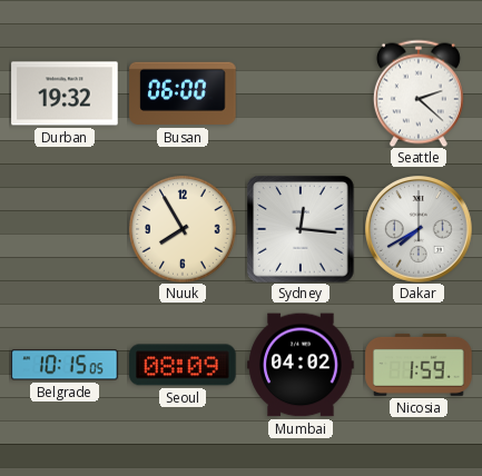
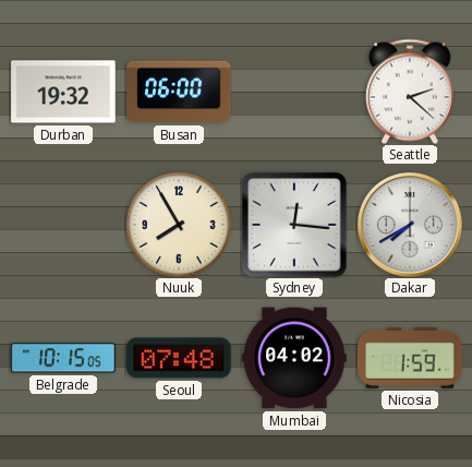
Seoul: 08:09 -> 07:48 (179, 358)
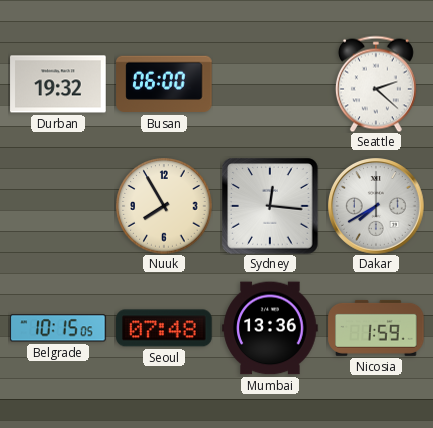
Mumbai: 04:02 -> 13:36 (270, 328)
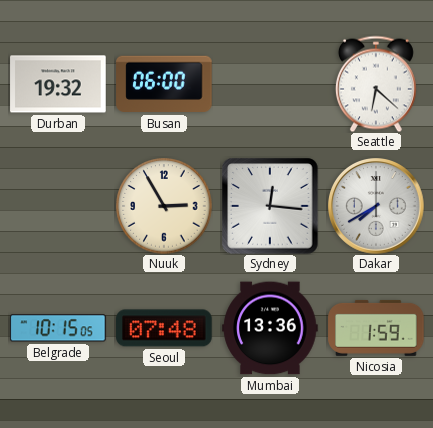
Seattle: 2:22 -> 6:22 (376, 84)
Nuuk: 7:55 -> 2:55 (164, 206)
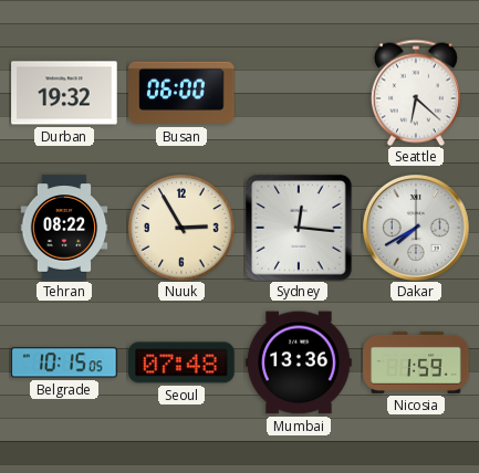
Tehran: none -> 08:22 (64, 228)
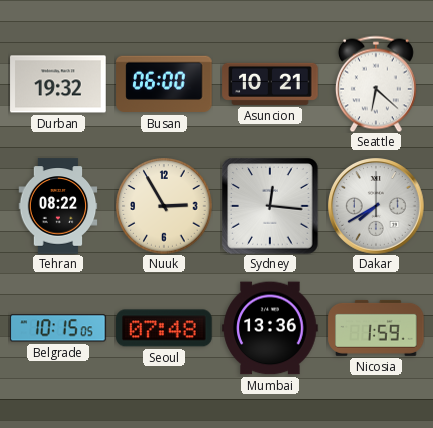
Asuncion: none -> 10:21 (270, 84)
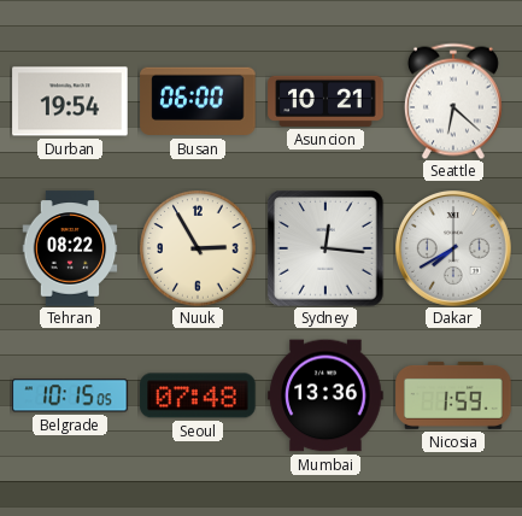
Durban: 19:32 -> 19:54 (70, 101)
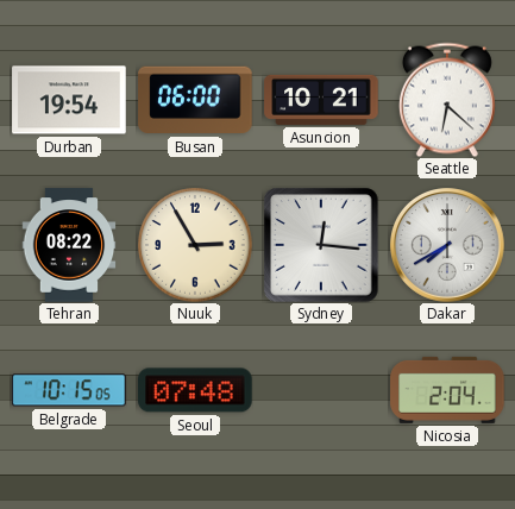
Mumbai: 13:36 -> none (325, 395)
Nicosia: 1:59 -> 2:04 (447, 390)
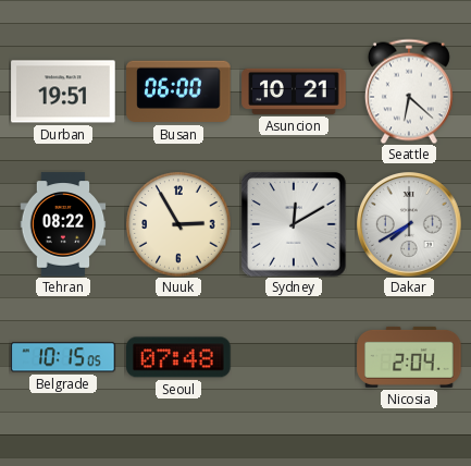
Durban: 19:54 -> 19:51 (63, 91)
Sydney: 12:16 -> 12:10 (294, 224)
